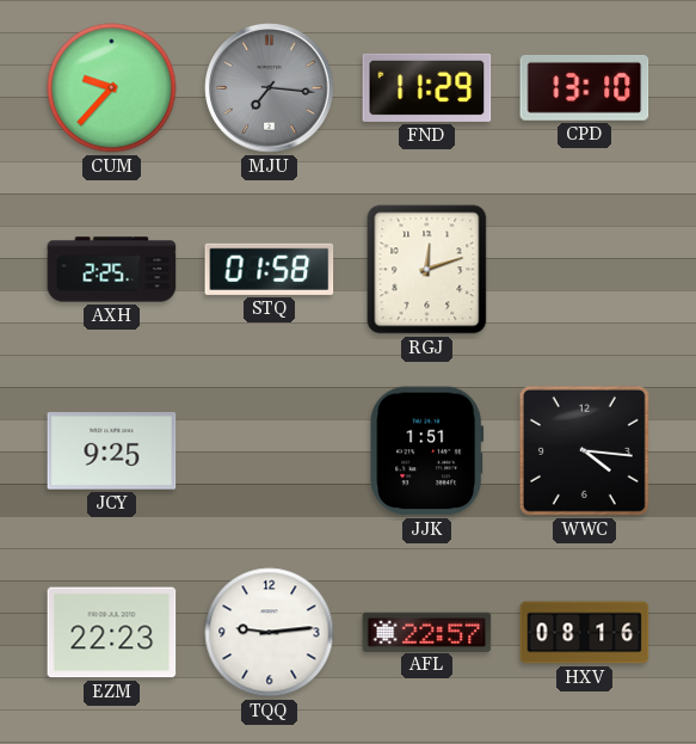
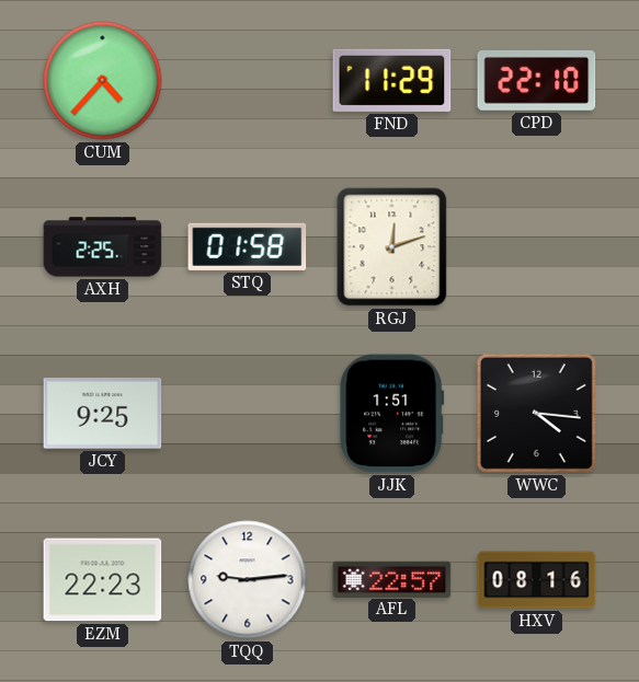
CUM: 9:37 -> 4:37 (103, 81)
MJU: 7:16 -> none (270, 88)
CPD: 13:10 -> 22:10 (537, 80)
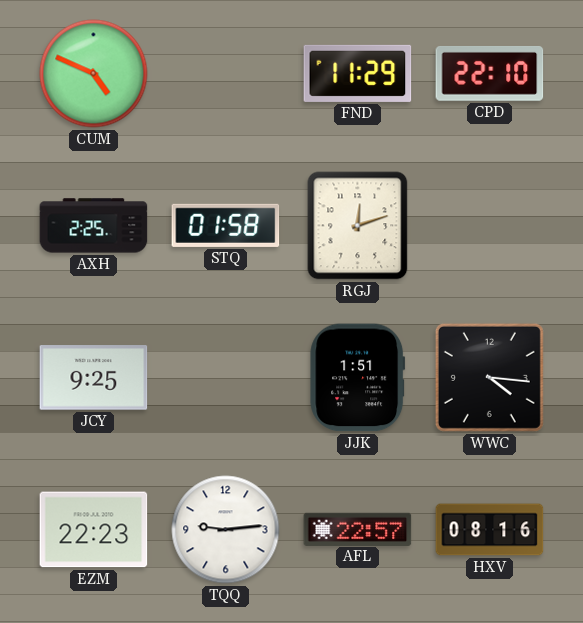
CUM: 4:37 -> 4:49 (94, 74)
